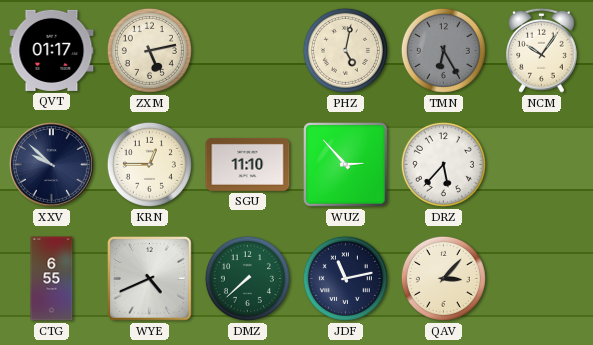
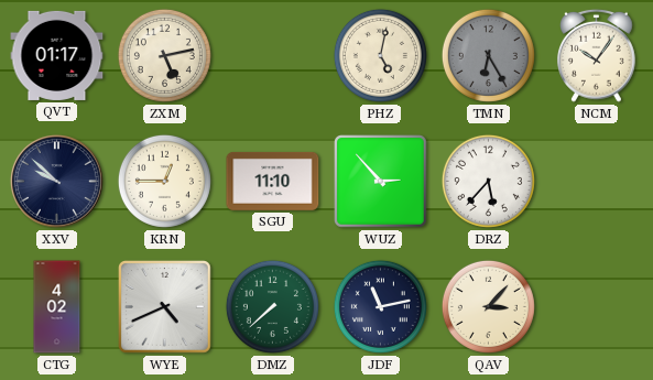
CTG: 6:55 -> 4:02 (57, 307)
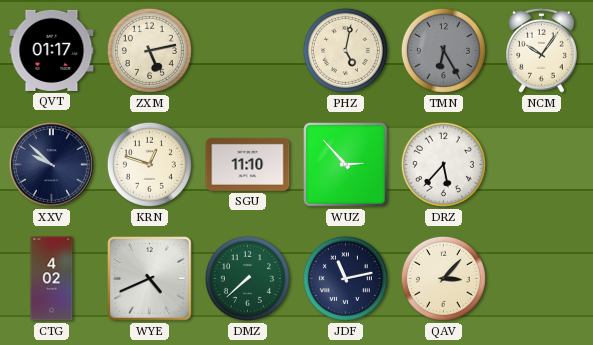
KRN: 12:45 -> 12:48 (149, 164)
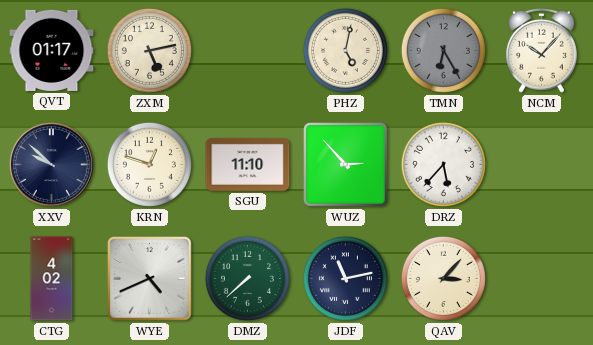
NCM: 10:06 -> 10:07 (542, 50)
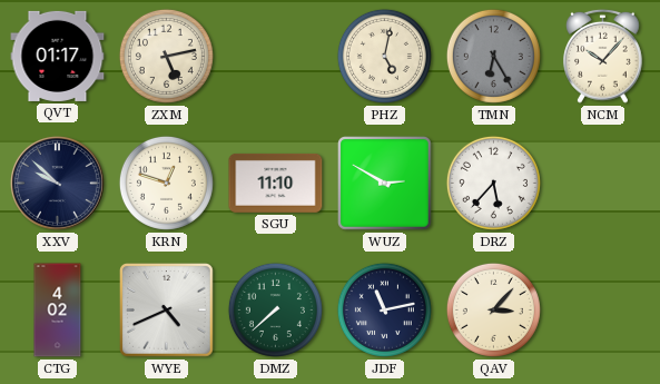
WUZ: 2:53 -> 2:50 (385, 184)
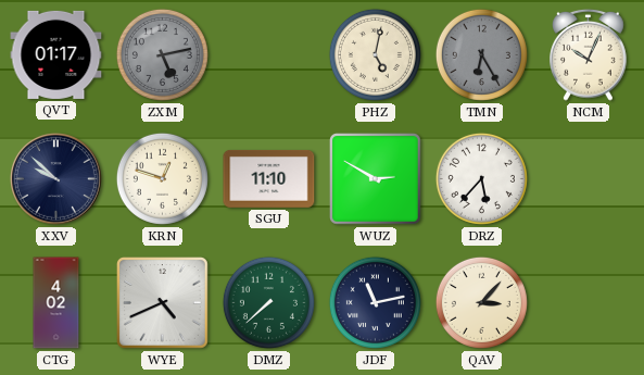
ZXM dial: cream -> grey (162, 54)
NCM: 10:07 -> 10:04 (589, 54)
